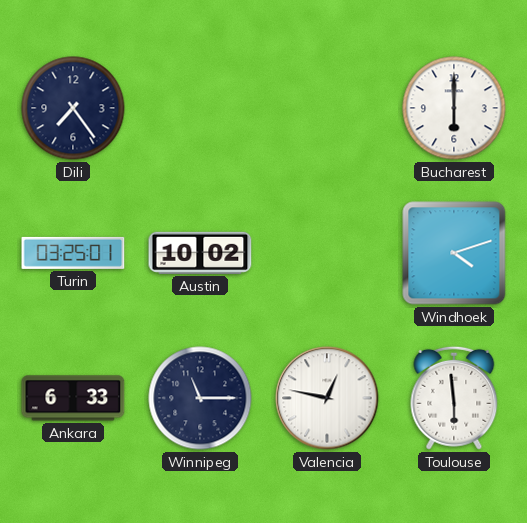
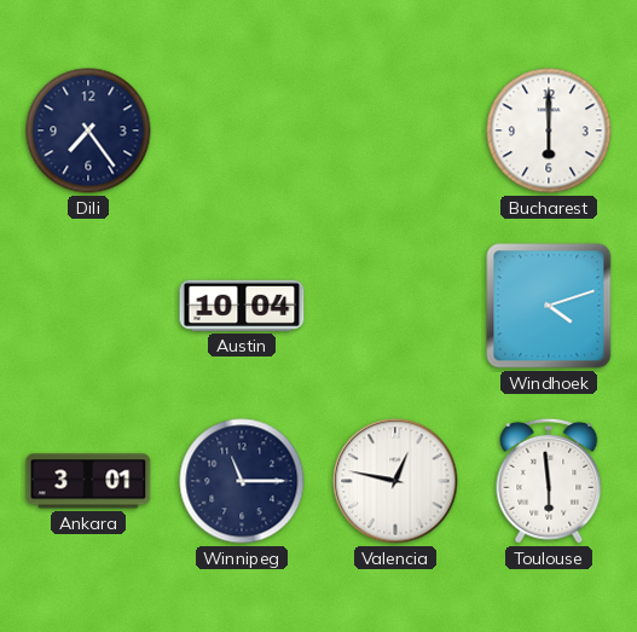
Turin: 03:25 -> none (73, 253)
Austin: 10:02 -> 10:04 (242, 306)
Ankara: 6:33 -> 3:01 (88, 481)
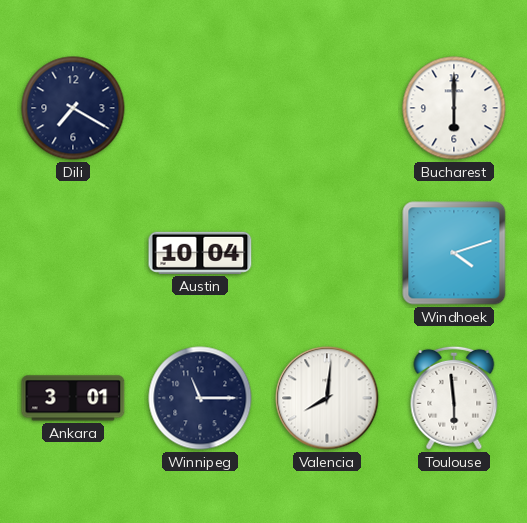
Dili: 7:24 -> 7:20 (73, 108)
Valencia: 12:47 -> 8:01 (327, 398)
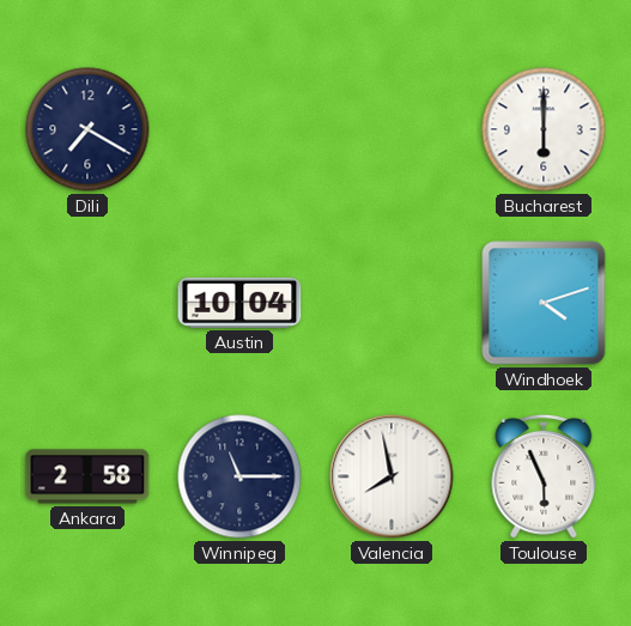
Ankara: 3:01 -> 2:58 (87, 476)
Valencia: 8:01 -> 7:58 (392, 476)
Toulouse: 5:59 -> 5:56 (544, 476)
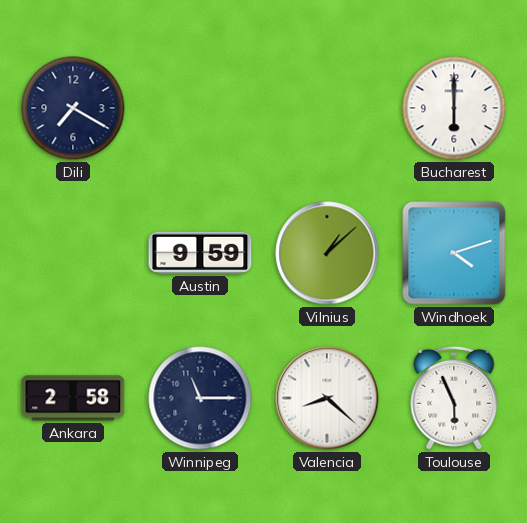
Austin: 10:04 -> 9:59 (200, 253)
Vilnius: none -> 1:08 (327, 253)
Valencia: 7:58 -> 8:22 (327, 398)
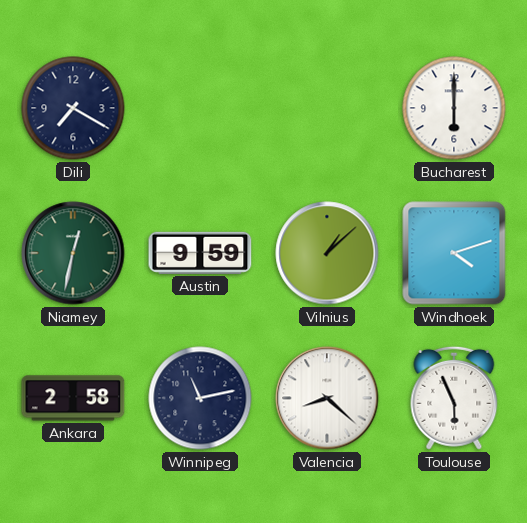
Niamey: none -> 12:32 (73, 253)
Winnipeg: 11:15 -> 11:13 (200, 398)
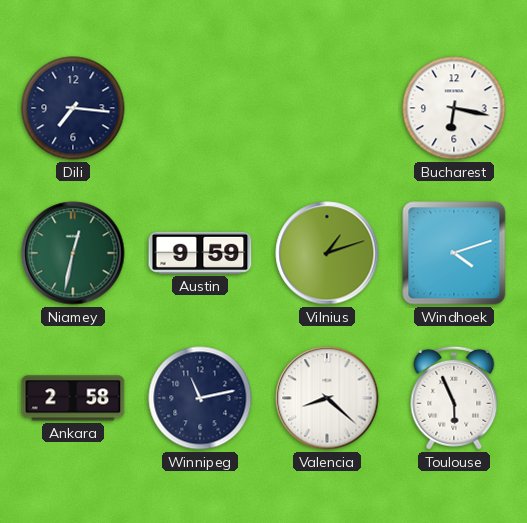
Dili: 7:20 -> 7:16 (73, 108)
Bucharest: 6:00 -> 6:17 (454, 108)
Vilnius: 1:08 -> 1:12 (327, 253)
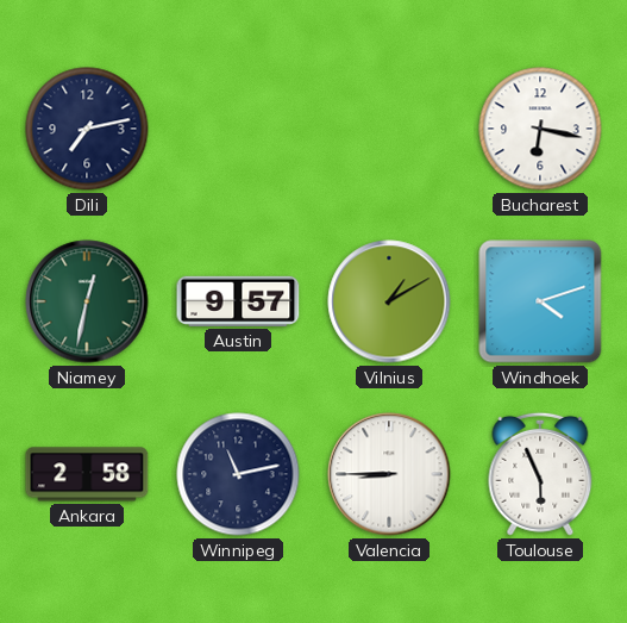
Dili: 7:16 -> 7:13 (87, 129)
Austin: 9:59 -> 9:57 (238, 301)
Vilnius: 1:12 -> 1:10 (389, 301)
Valencia: 8:22 -> 8:45 (389, 474)
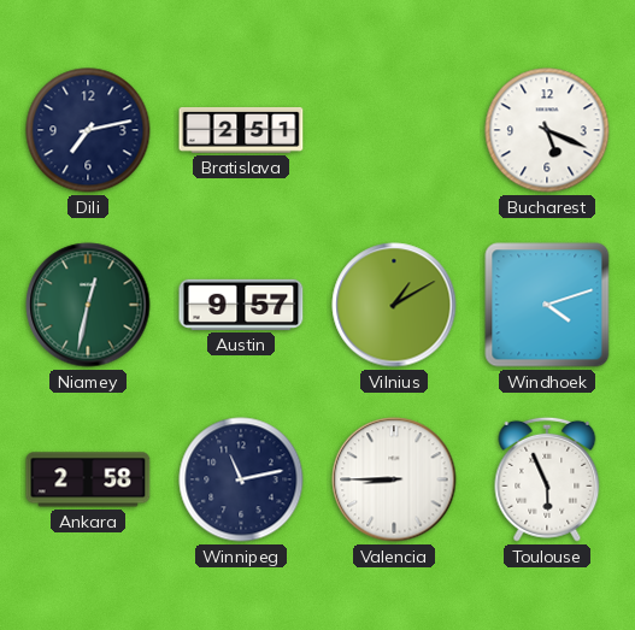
Bratislava: none -> 2:51 (241, 130)
Bucharest: 6:17 -> 5:19 (547, 130)
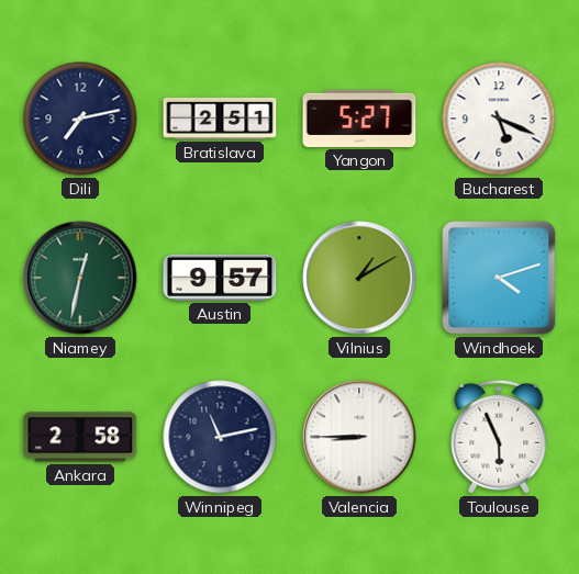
Yangon: none -> 5:27 (359, 119)
